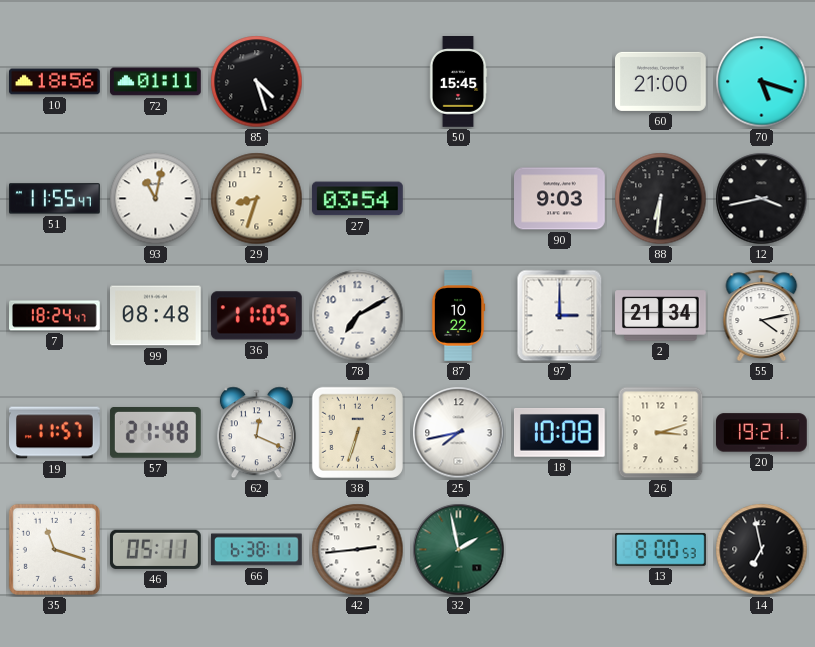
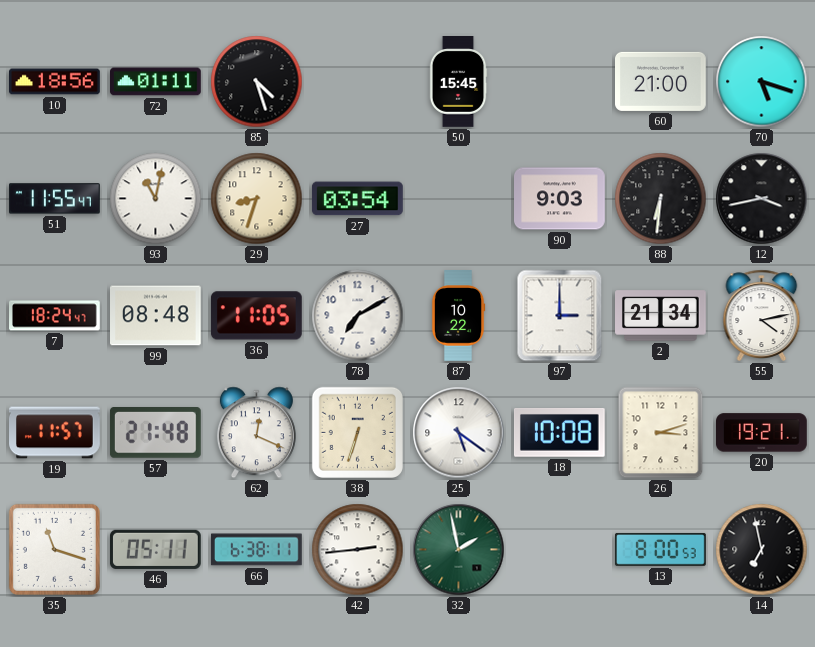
25: 7:43 -> 5:21 (459, 433)
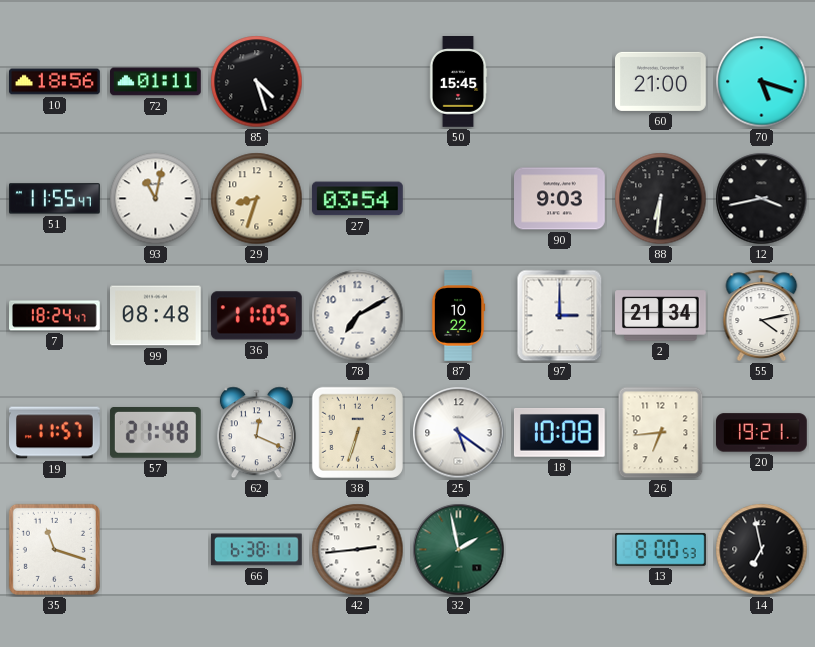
26: 3:12 -> 6:44 (661, 433)
46: 05:11 -> none (155, 549)
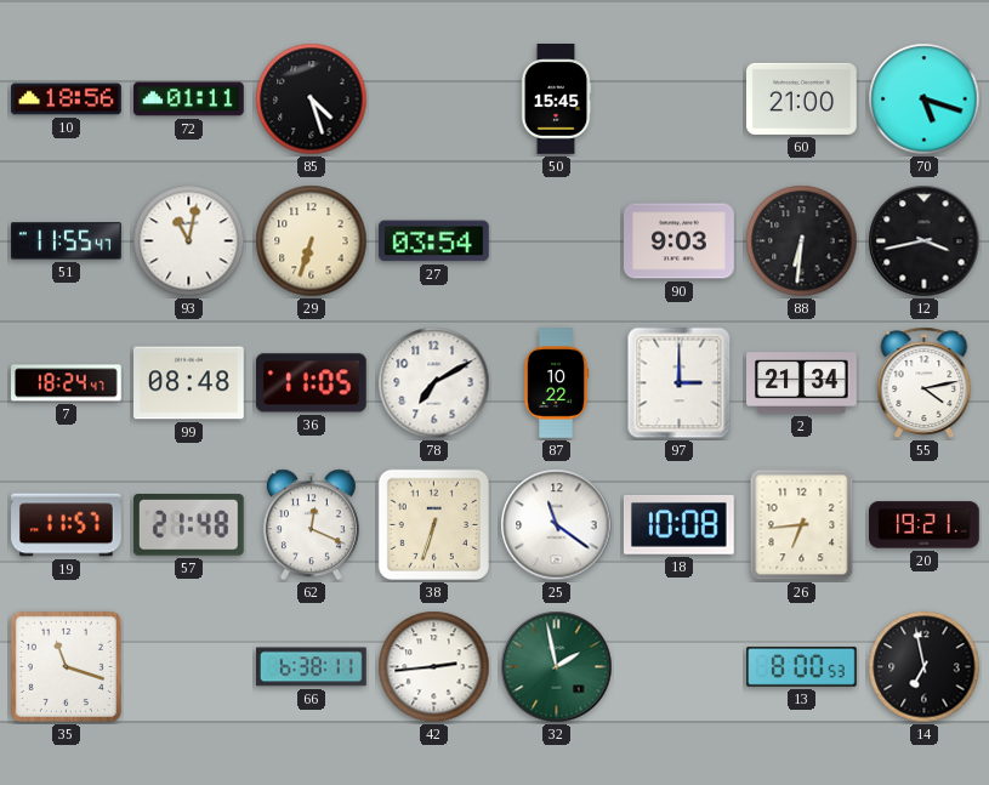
29: 8:33 -> 6:33 (312, 241)
25: 5:21 -> 11:21 (557, 525)
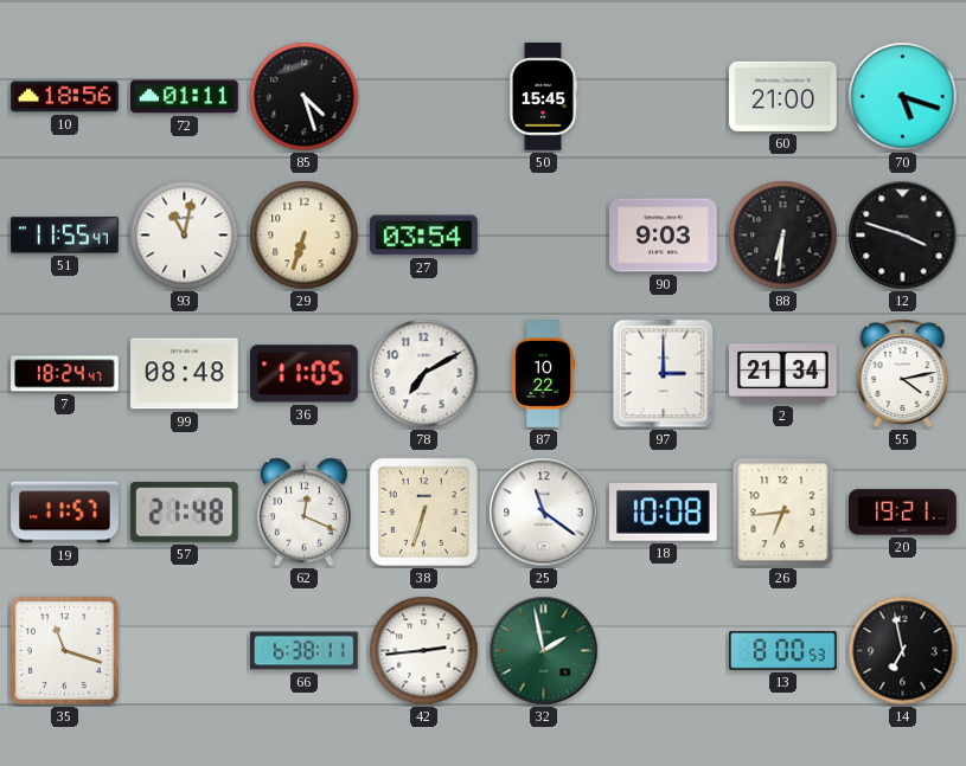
12: 3:43 -> 3:48 (903, 236)
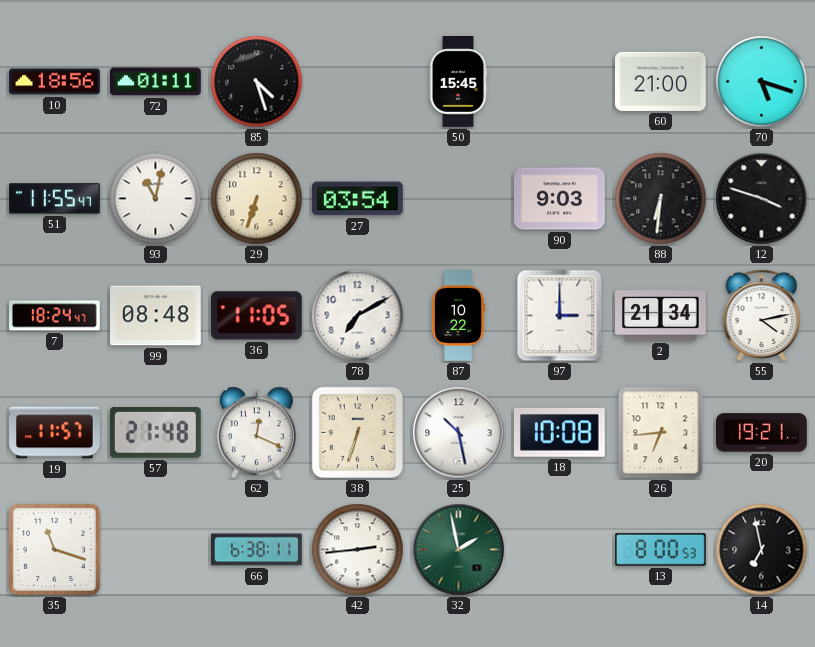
25: 11:21 -> 10:28 (459, 433)
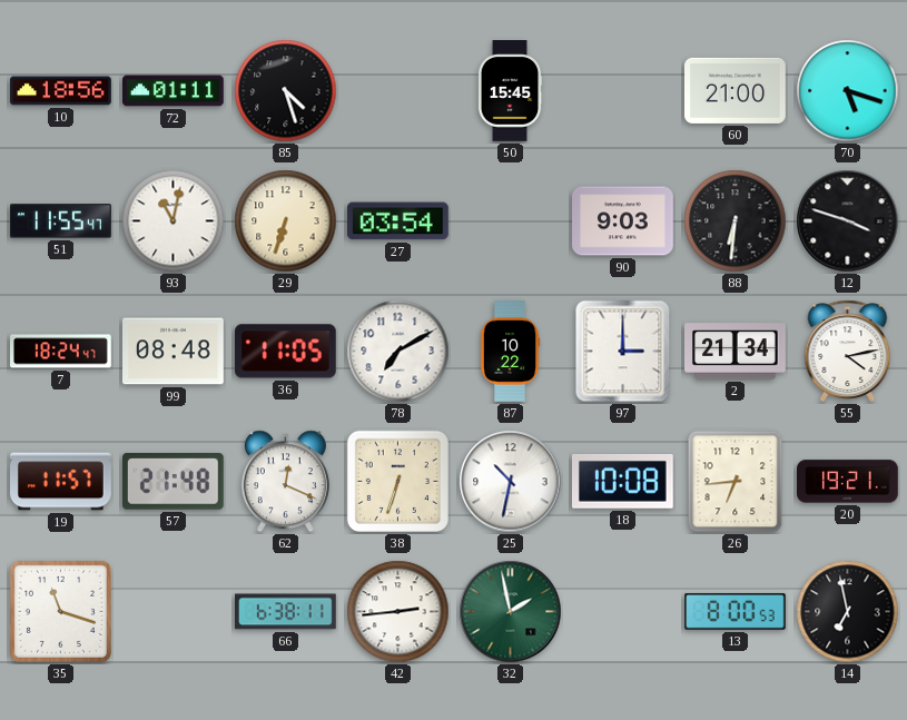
25: 10:28 -> 10:32 (511, 482)
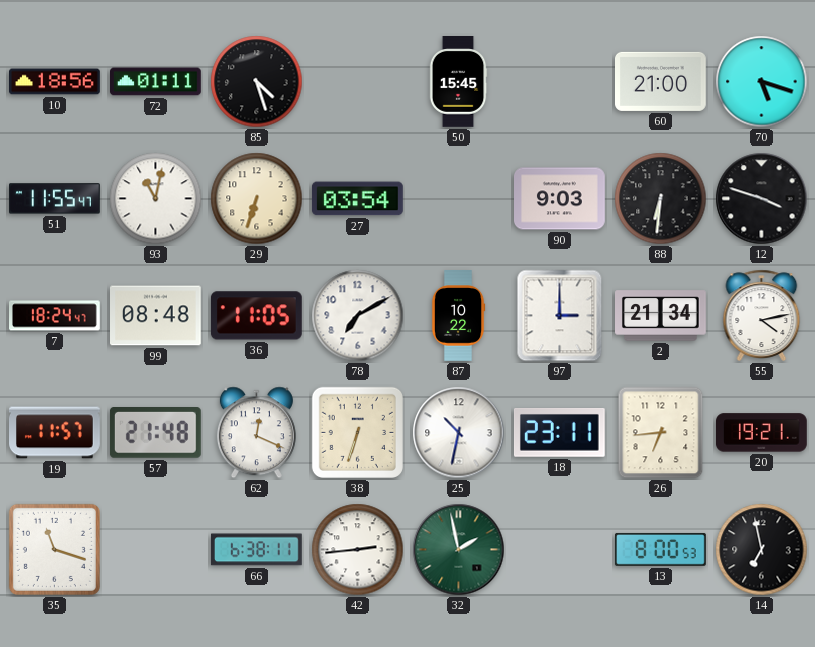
18: 10:08 -> 23:11 (559, 433)
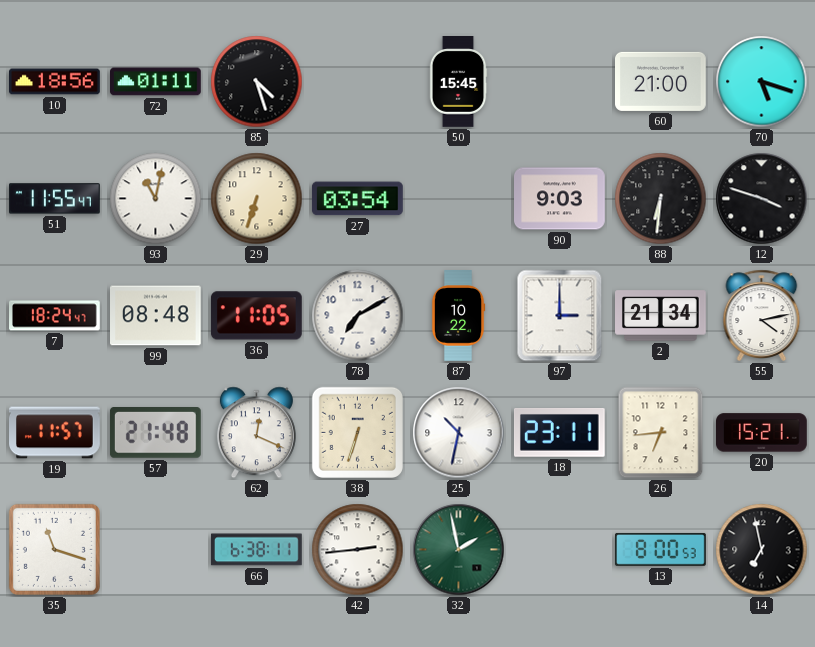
20: 19:21 -> 15:21 (762, 433)
